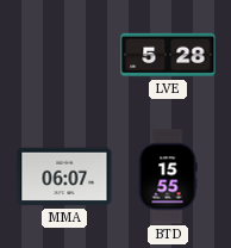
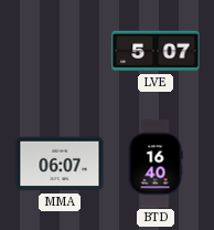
LVE: 5:28 -> 5:07 (156, 51)
BTD: 15:55 -> 16:40 (156, 164)
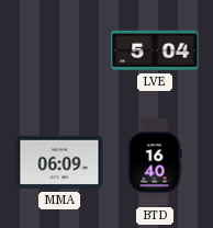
LVE: 5:07 -> 5:04 (155, 50)
MMA: 06:07 -> 06:09 (59, 162)
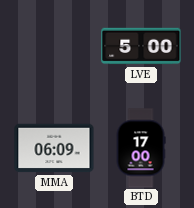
LVE: 5:04 -> 5:00 (141, 46)
BTD: 16:40 -> 17:00 (141, 148)
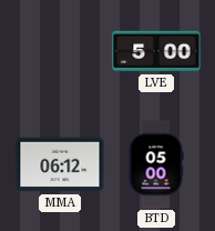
MMA: 06:09 -> 06:12 (60, 164)
BTD: 17:00 -> 05:00 (156, 164)
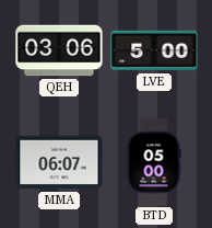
QEH: none -> 03:06 (59, 50)
MMA: 06:12 -> 06:07 (59, 162)
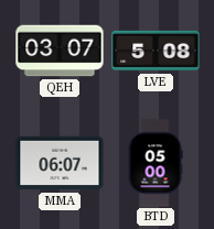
QEH: 03:06 -> 03:07 (60, 51)
LVE: 5:00 -> 5:08 (156, 51)
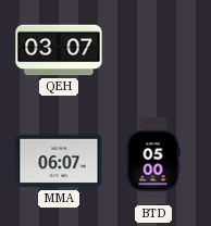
LVE: 5:08 -> none (156, 51)
